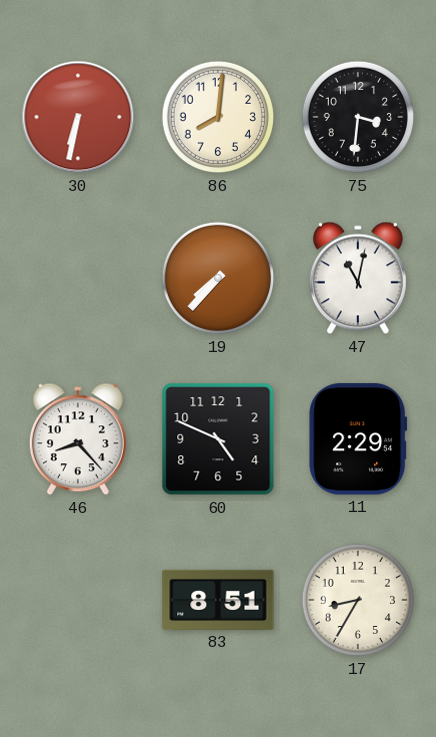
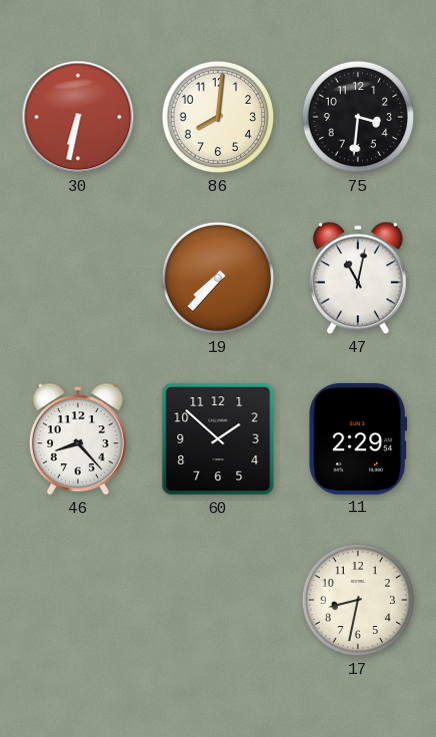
60: 4:49 -> 1:52 (218, 439)
83: 8:51 -> none (218, 600)
17: 8:35 -> 8:32 (358, 600)
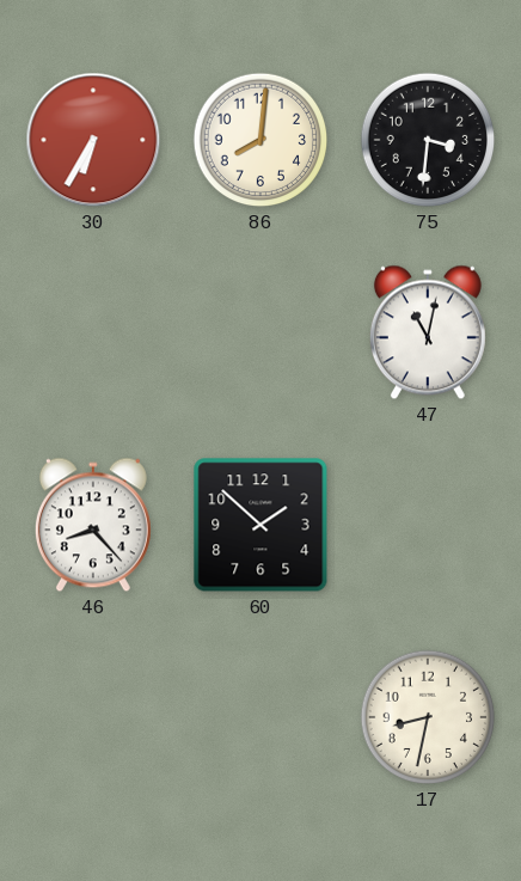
30: 6:32 -> 6:35 (93, 140)
19: 7:37 -> none (218, 278)
11: 2:29 -> none (358, 439)
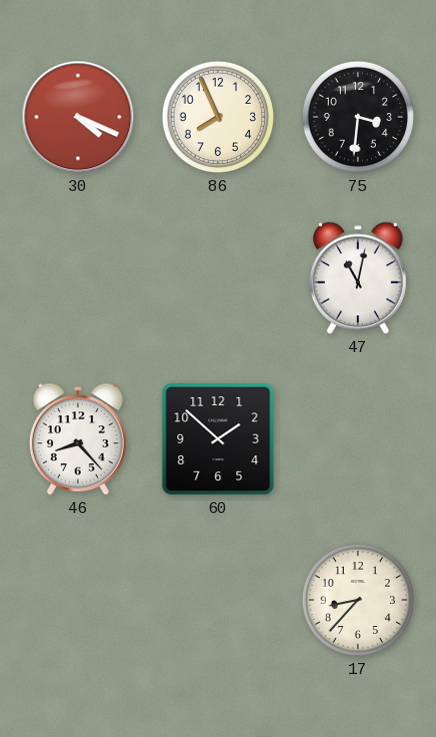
30: 6:35 -> 4:19 (78, 117)
86: 8:01 -> 7:56 (218, 117)
17: 8:32 -> 8:37 (358, 600)
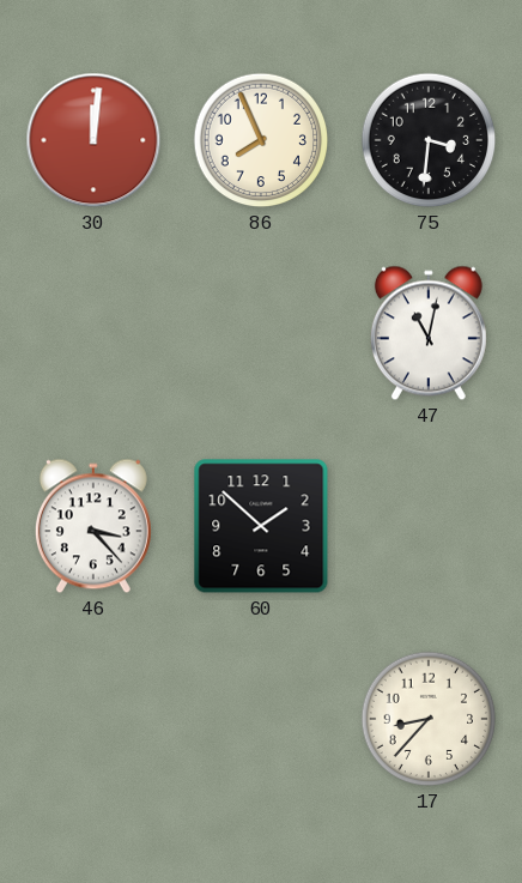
30: 4:19 -> 12:01 (93, 140)
46: 8:23 -> 3:23 (93, 526)
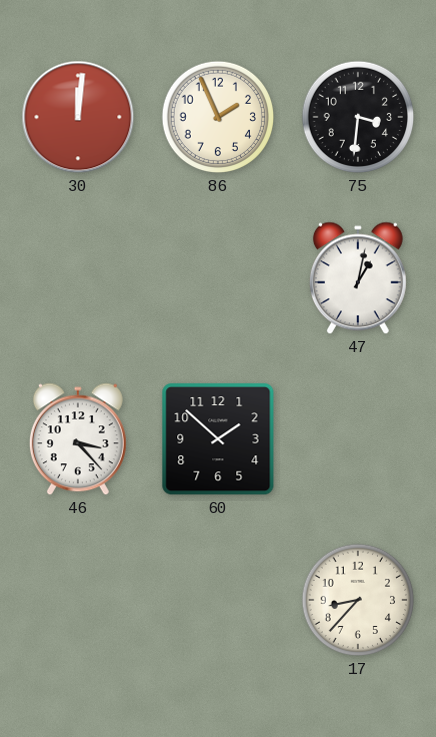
86: 7:56 -> 1:56 (218, 117)
47: 11:02 -> 1:02 (358, 278)
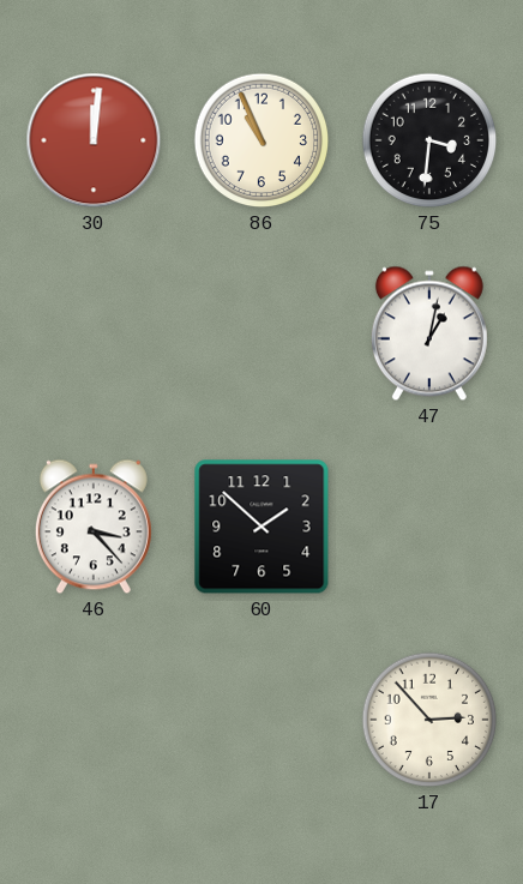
86: 1:56 -> 10:56 (261, 140)
17: 8:37 -> 2:53 (429, 720)
